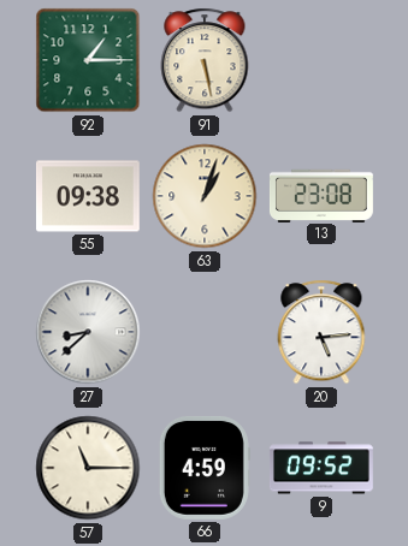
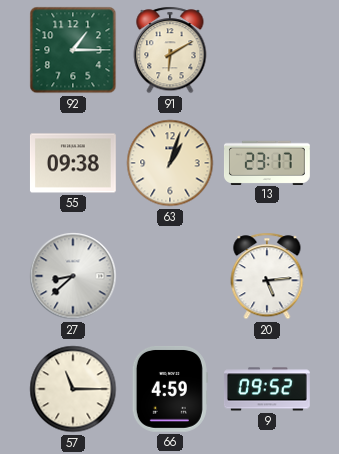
91: 5:28 -> 6:10 (170, 50)
13: 23:08 -> 23:17 (267, 162)
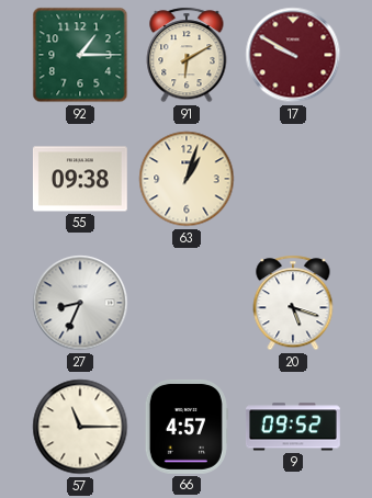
17: none -> 9:50 (293, 55)
13: 23:17 -> none (267, 162)
27: 8:38 -> 8:34 (80, 303)
20: 5:14 -> 5:18 (293, 303)
66: 4:59 -> 4:57 (187, 427)
